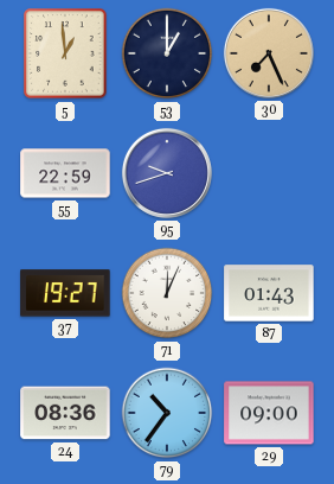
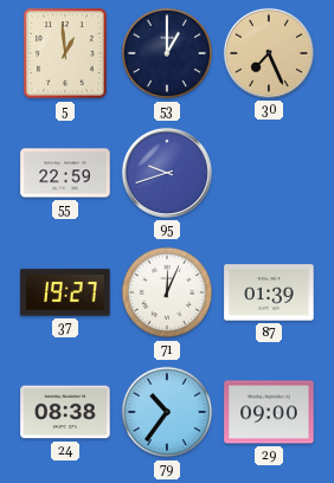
87: 01:43 -> 01:39 (269, 292)
24: 08:36 -> 08:38 (65, 412)
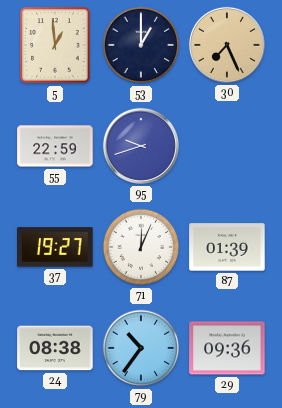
29: 09:00 -> 09:36 (227, 348)
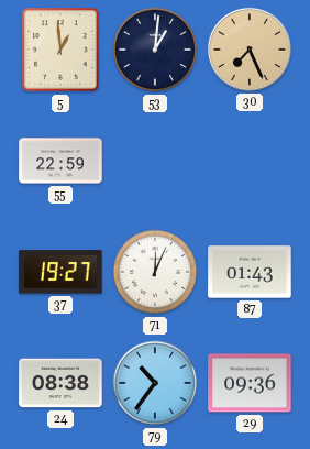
53: 1:00 -> 1:01 (155, 50)
95: 9:42 -> none (141, 146)
87: 01:39 -> 01:43 (250, 272)
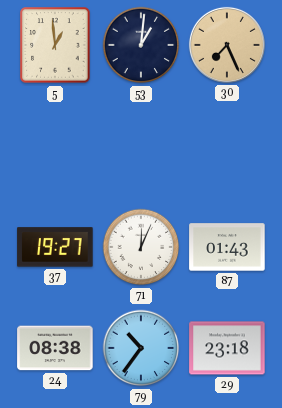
55: 22:59 -> none (60, 161)
29: 09:36 -> 23:18 (227, 348)
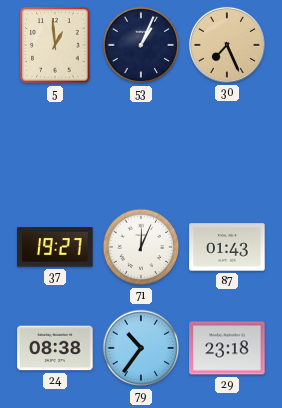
53: 1:01 -> 1:04 (141, 45)
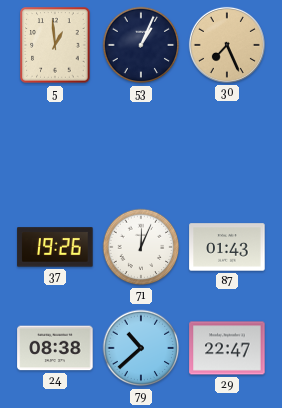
37: 19:27 -> 19:26 (55, 247)
79: 10:36 -> 10:38 (141, 348)
29: 23:18 -> 22:47 (227, 348)
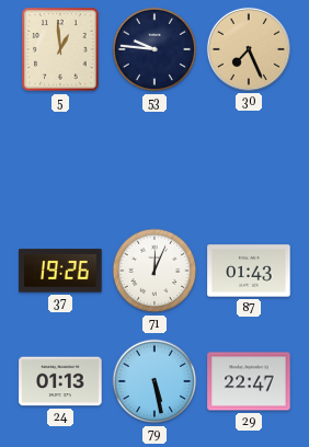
53: 1:04 -> 9:46 (154, 49)
24: 08:38 -> 01:13 (60, 381)
79: 10:38 -> 5:28 (154, 381)
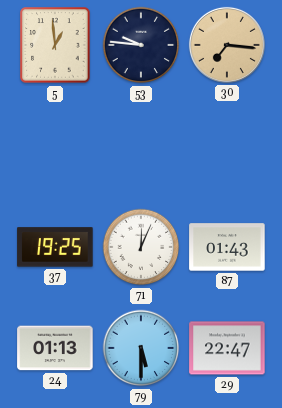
30: 7:26 -> 7:16 (227, 45)
37: 19:26 -> 19:25 (55, 247)
79: 5:28 -> 5:30 (141, 348)
